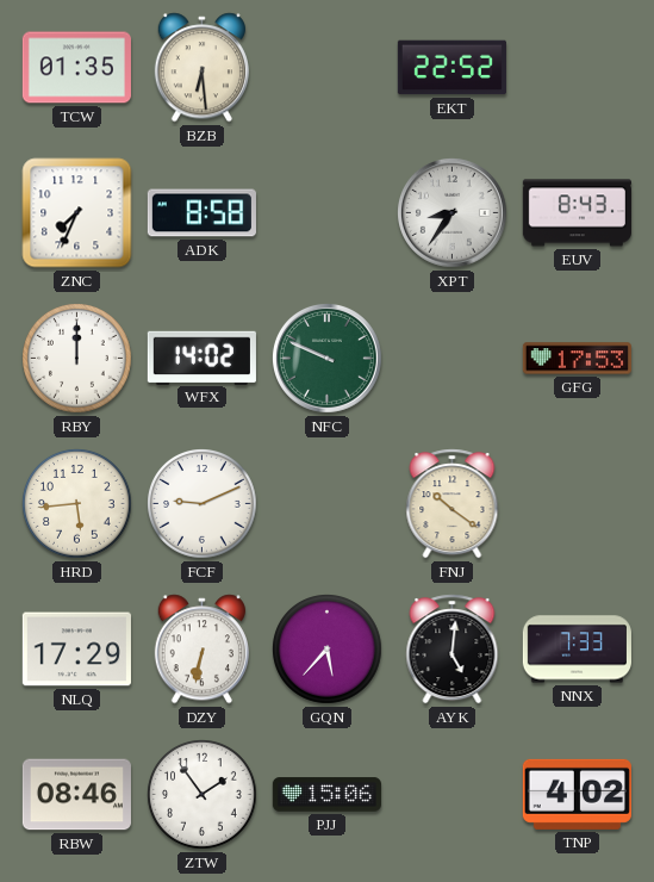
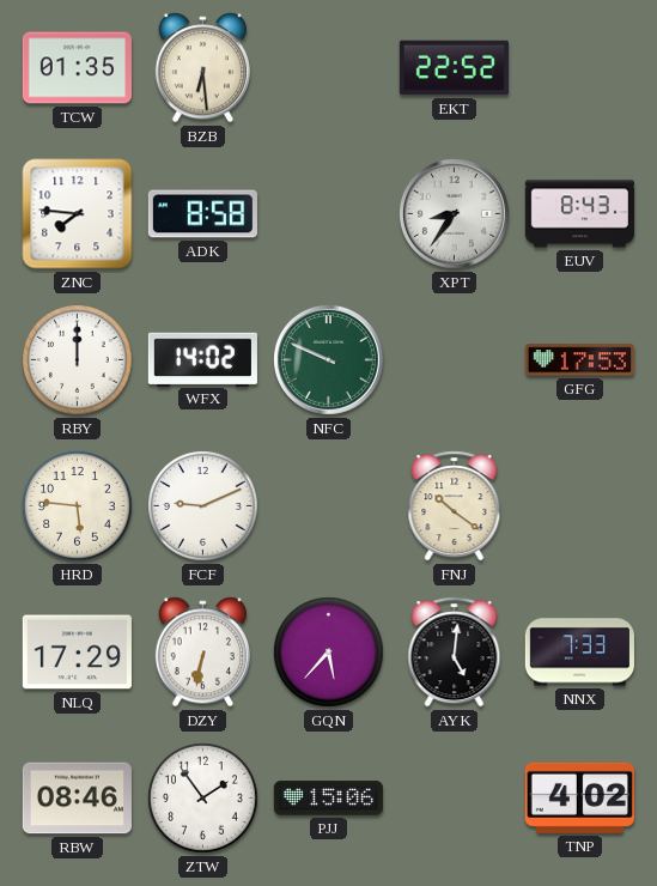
ZNC: 7:34 -> 7:46 (78, 214)
HRD: 5:44 -> 5:46 (78, 506)
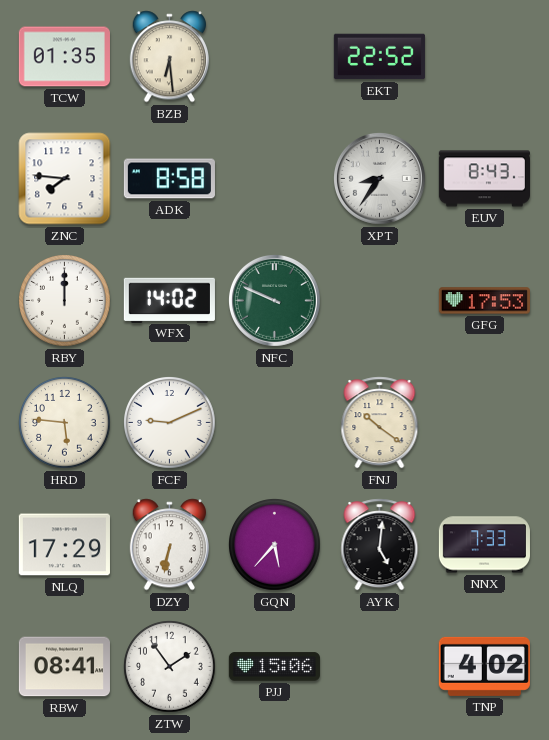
RBW: 08:46 -> 08:41 (64, 667)
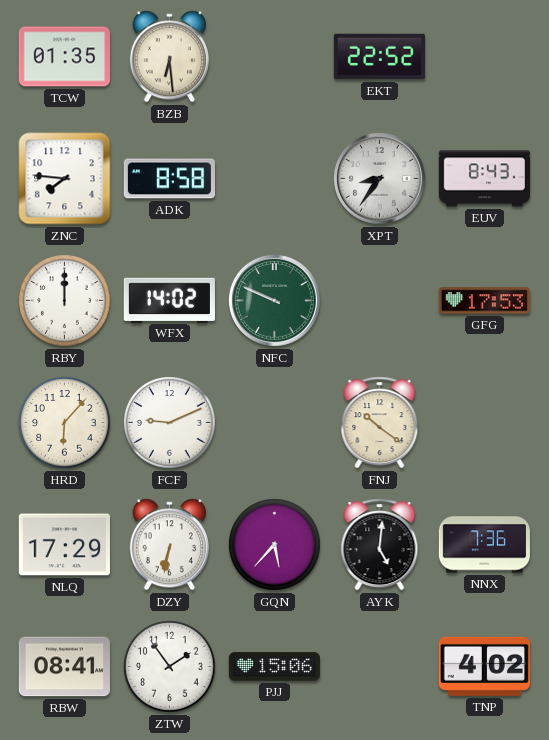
HRD: 5:46 -> 6:07 (65, 423)
NNX: 7:33 -> 7:36 (484, 545)
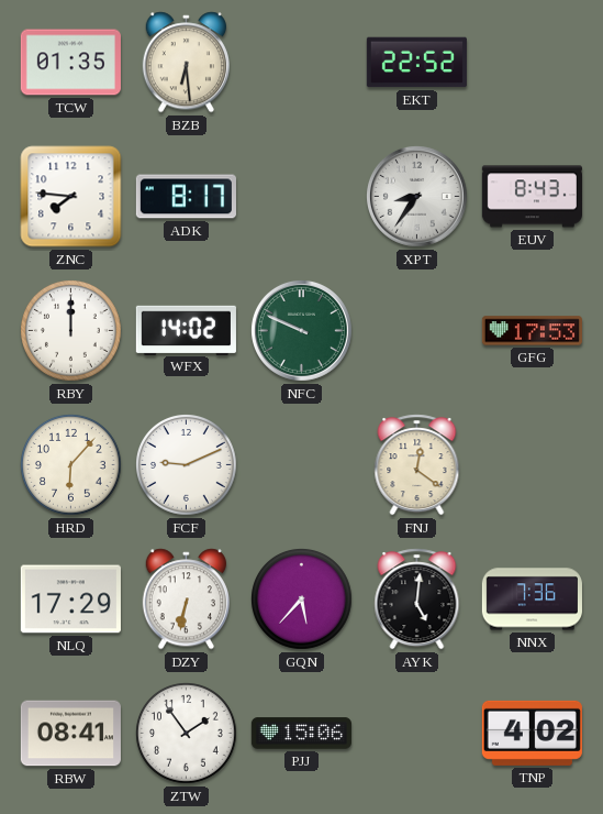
ADK: 8:58 -> 8:17 (186, 197)
FNJ: 10:21 -> 12:21 (417, 465)
